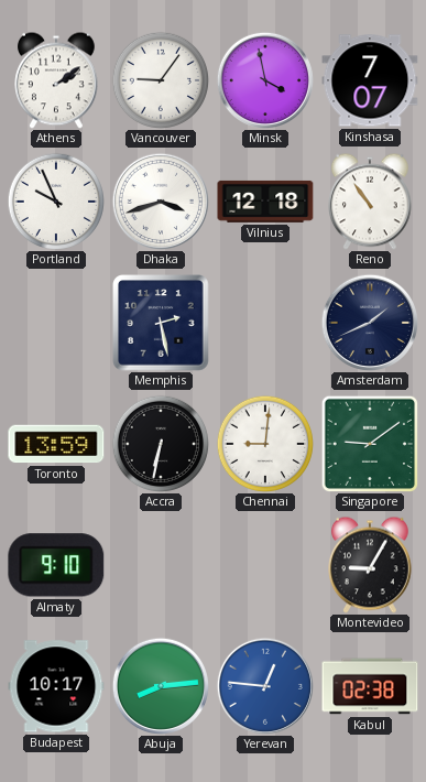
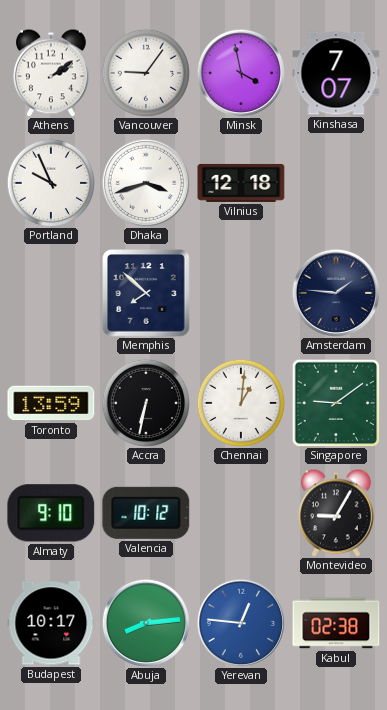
Reno: 10:54 -> none (371, 202)
Memphis: 2:28 -> 7:52 (146, 293)
Amsterdam: 1:41 -> 1:46 (335, 292)
Chennai: 9:01 -> 1:01 (240, 402)
Valencia: none -> 10:12 (146, 513)
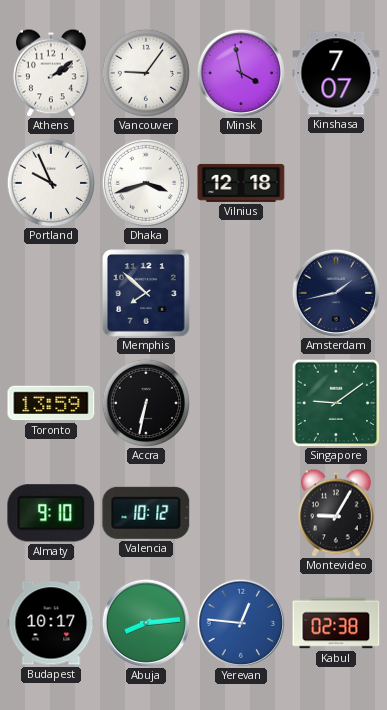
Amsterdam: 1:46 -> 1:43 (335, 292)
Chennai: 1:01 -> none (240, 402)
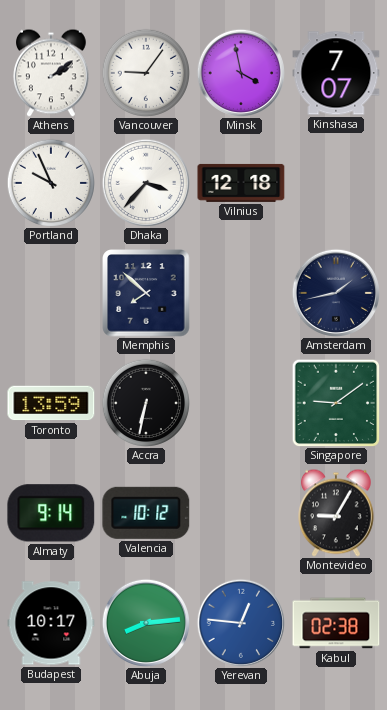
Dhaka: 3:42 -> 3:37 (145, 182)
Almaty: 9:10 -> 9:14 (51, 513)
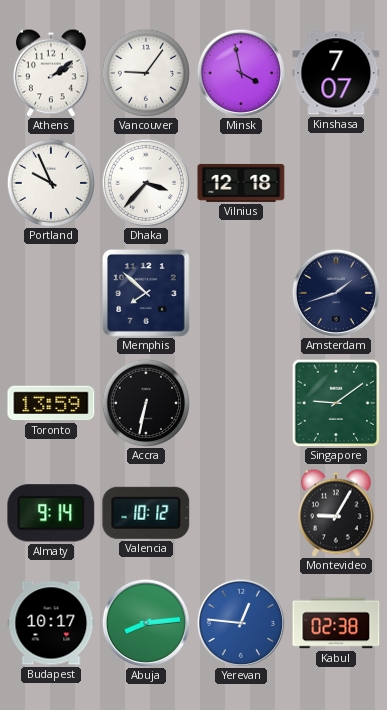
Amsterdam: 1:43 -> 1:42 (335, 292)
